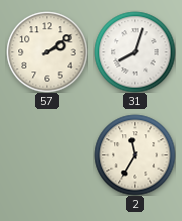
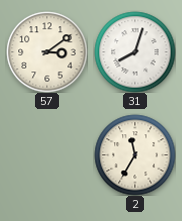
57: 2:09 -> 3:09 (47, 52)
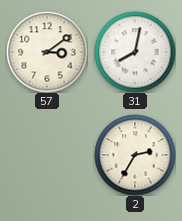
31: 8:03 -> 8:02 (135, 52)
2: 11:35 -> 2:35 (135, 155)
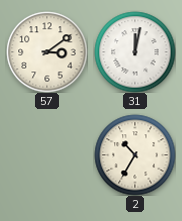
31: 8:02 -> 12:02 (135, 52)
2: 2:35 -> 10:35 (135, 155)
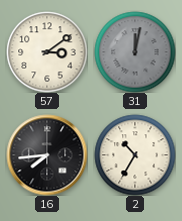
31 dial: white -> grey (135, 52)
16: none -> 7:44 (47, 155)
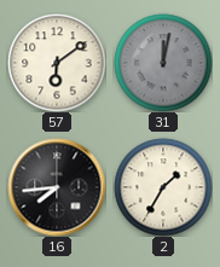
57: 3:09 -> 6:09 (57, 63)
2: 10:35 -> 1:35 (163, 187)
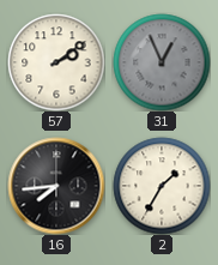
57: 6:09 -> 2:09 (56, 62)
31: 12:02 -> 12:56 (162, 62)
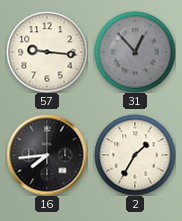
57: 2:09 -> 9:16 (47, 52)
31: 12:56 -> 12:53 (135, 52)
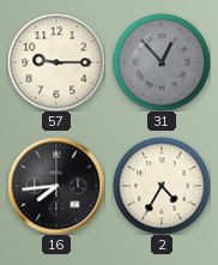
57: 9:16 -> 9:15 (56, 62)
2: 1:35 -> 4:35 (162, 186)
